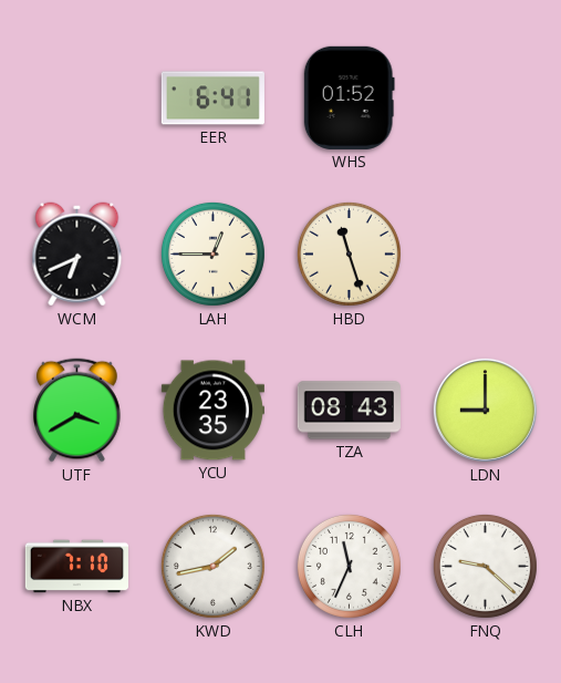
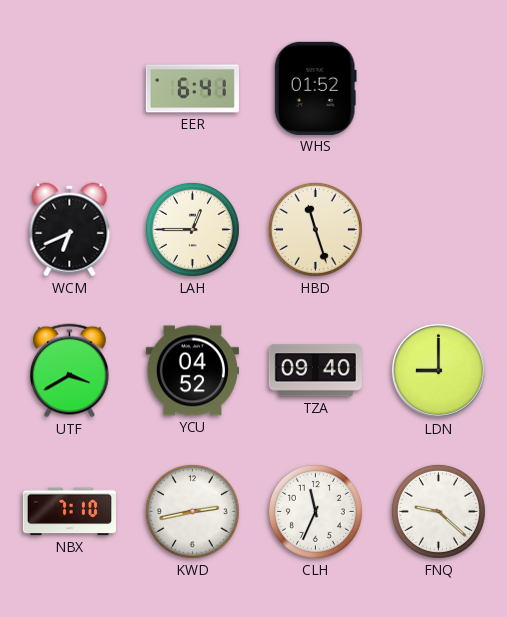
YCU: 23:35 -> 04:52 (192, 371)
TZA: 08:43 -> 09:40 (315, 371)
KWD: 1:43 -> 2:43 (192, 511)
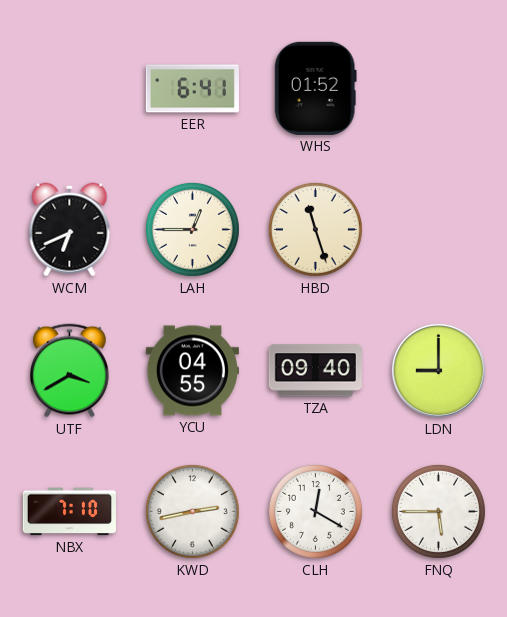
YCU: 04:52 -> 04:55 (192, 371)
CLH: 11:34 -> 12:20 (315, 511)
FNQ: 9:22 -> 5:45 (438, 511)
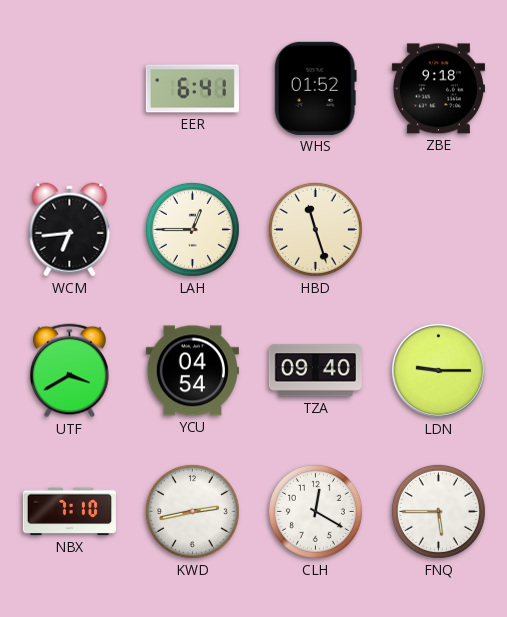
ZBE: none -> 9:18 (438, 89)
WCM: 6:41 -> 6:44 (70, 230)
YCU: 04:55 -> 04:54 (192, 371)
LDN: 9:00 -> 9:15 (438, 370)
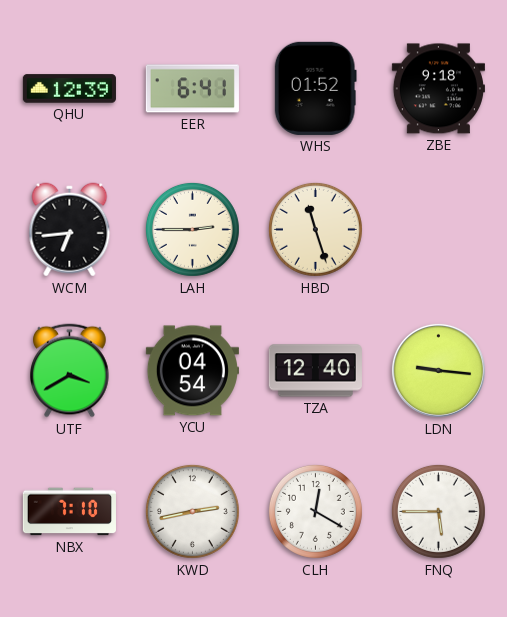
QHU: none -> 12:39 (69, 89)
LAH: 12:45 -> 2:45 (192, 229)
TZA: 09:40 -> 12:40 (315, 371)
LDN: 9:15 -> 9:16 (438, 370)
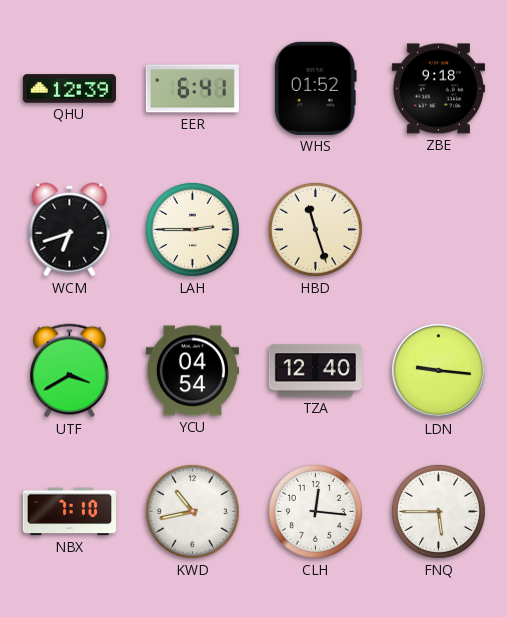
WCM: 6:44 -> 6:42 (70, 230)
KWD: 2:43 -> 10:43 (192, 511)
CLH: 12:20 -> 12:16 (315, 511)
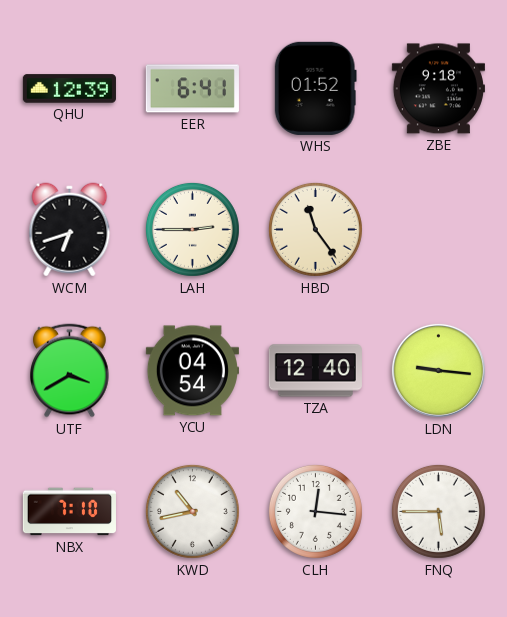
HBD: 11:27 -> 11:24 (315, 229)
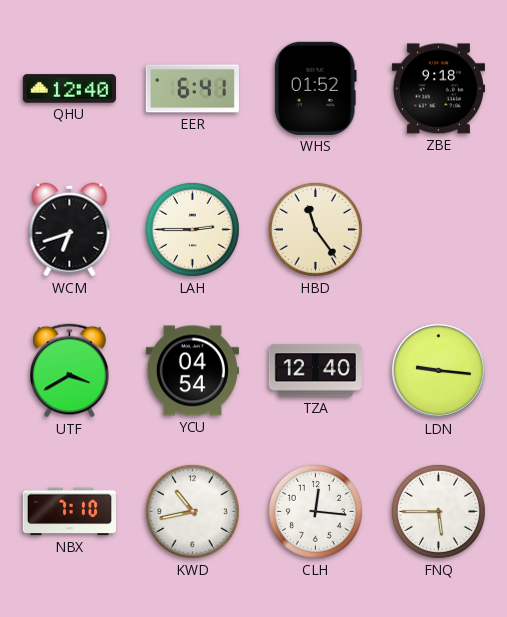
QHU: 12:39 -> 12:40 (69, 89)
